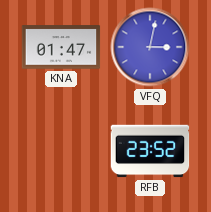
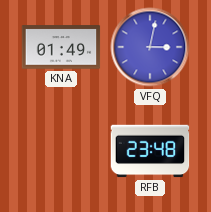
KNA: 01:47 -> 01:49 (61, 47)
RFB: 23:52 -> 23:48 (150, 151)
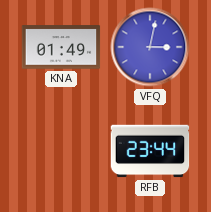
RFB: 23:48 -> 23:44 (150, 151)
